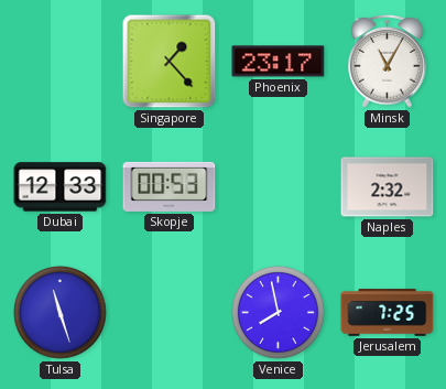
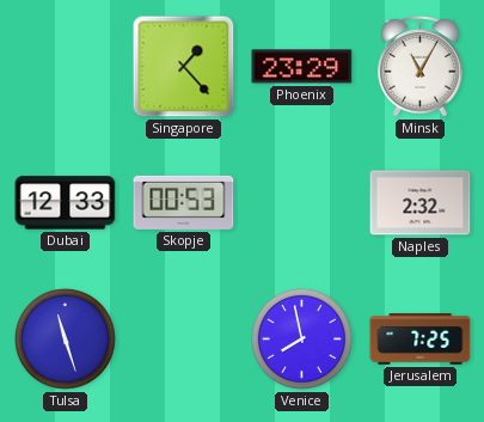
Phoenix: 23:17 -> 23:29 (302, 67)
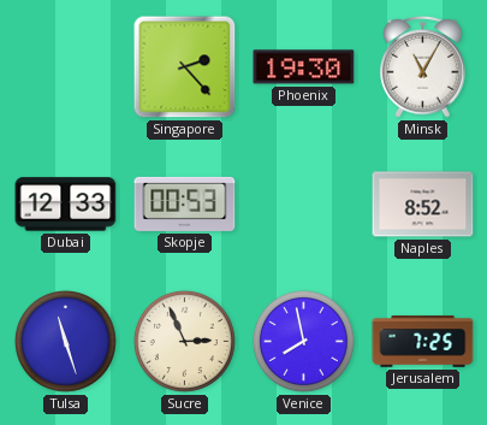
Singapore: 1:23 -> 2:23 (185, 67)
Phoenix: 23:29 -> 19:30 (304, 67)
Naples: 2:32 -> 8:52 (423, 205)
Sucre: none -> 2:56 (184, 341)
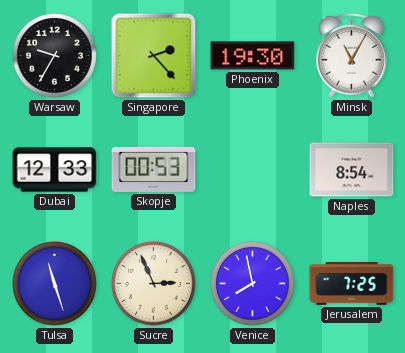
Warsaw: none -> 9:35 (54, 55)
Naples: 8:52 -> 8:54 (352, 170)
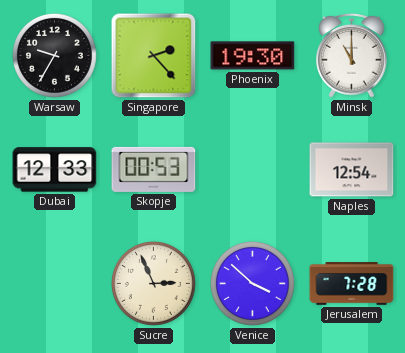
Minsk: 11:05 -> 11:00 (352, 55)
Naples: 8:54 -> 12:54 (352, 170)
Tulsa: 11:27 -> none (54, 283)
Venice: 7:58 -> 3:52 (252, 283)
Jerusalem: 7:25 -> 7:28 (352, 284)
